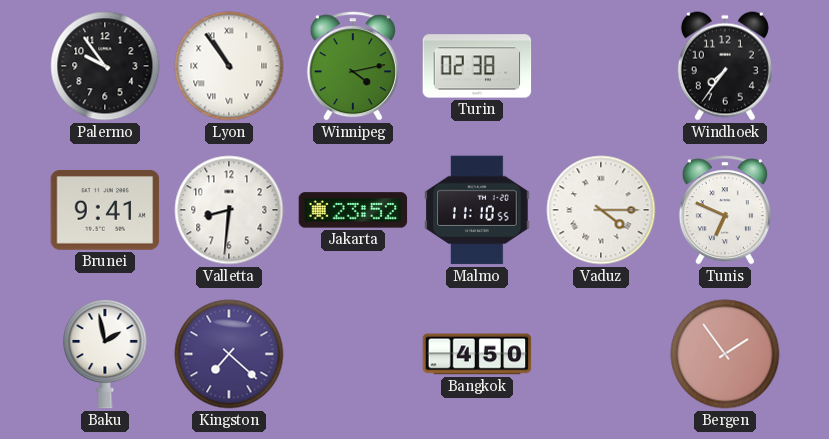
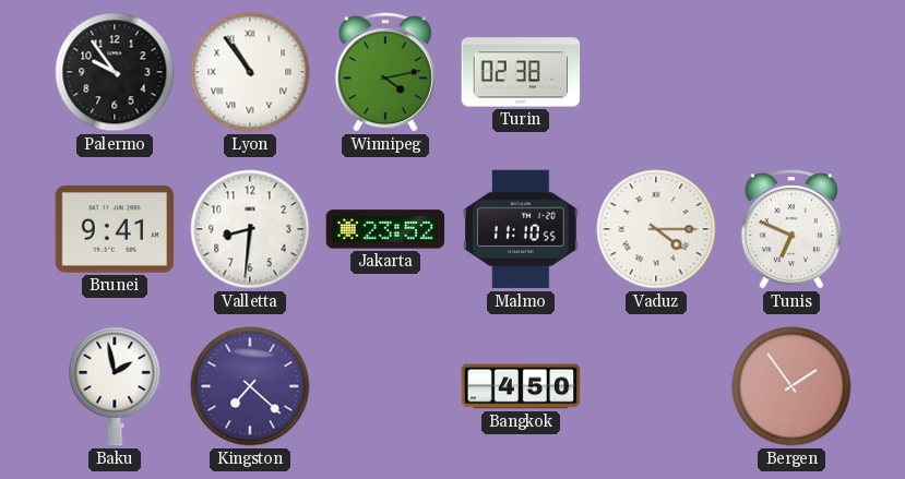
Windhoek: 7:36 -> none (725, 66)
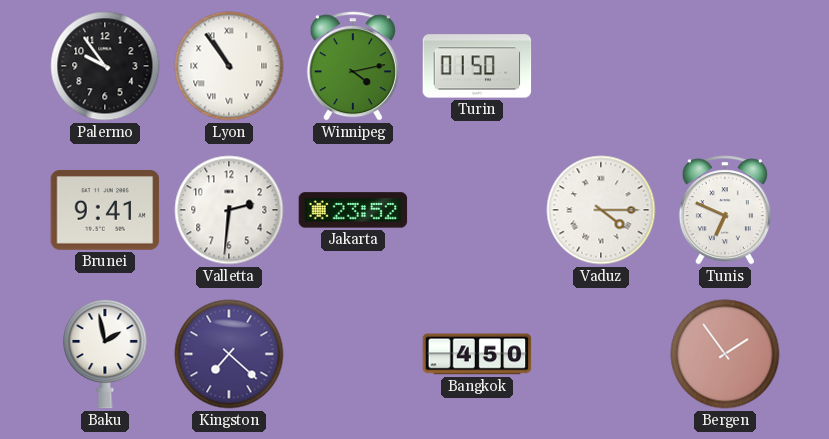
Turin: 02:38 -> 01:50 (477, 66)
Valletta: 8:31 -> 2:31 (229, 210)
Malmo: 11:10 -> none (521, 229)
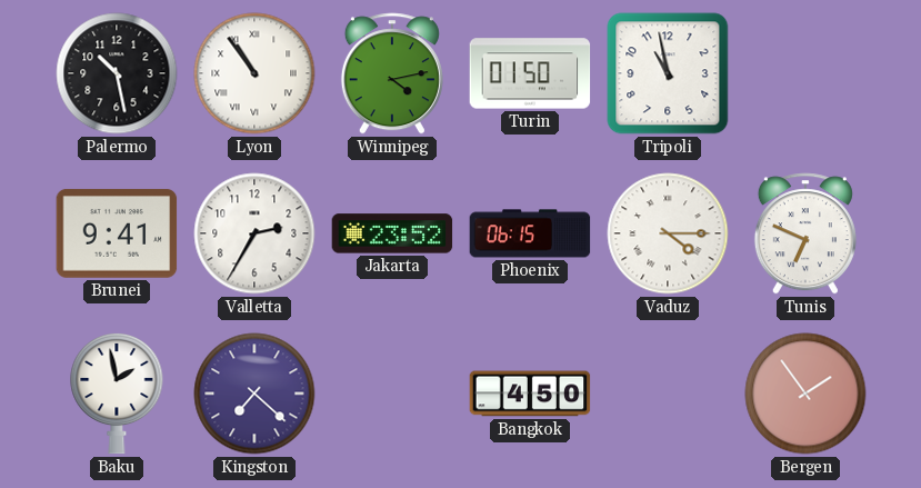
Palermo: 9:54 -> 10:28 (117, 73)
Tripoli: none -> 10:58 (668, 73)
Valletta: 2:31 -> 2:35 (254, 233)
Phoenix: none -> 06:15 (530, 233)
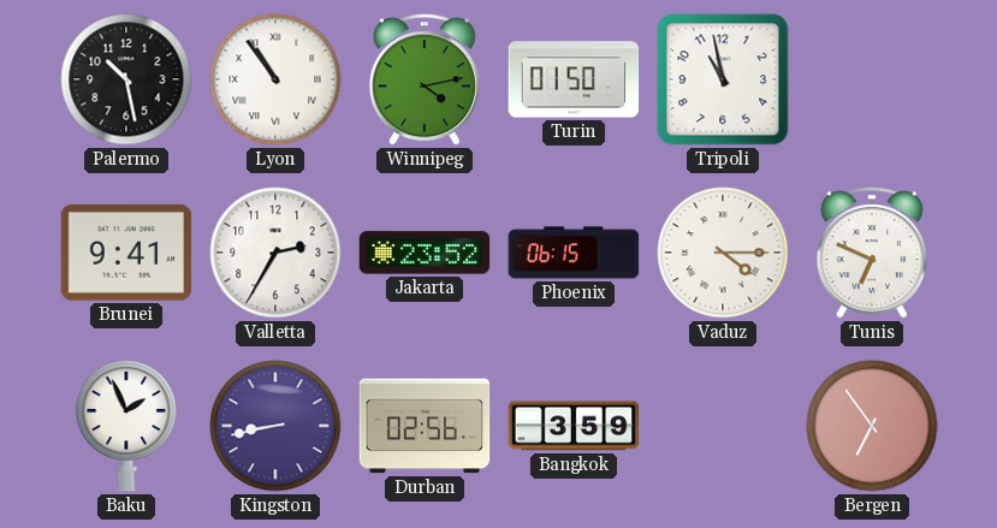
Baku: 1:58 -> 1:56 (126, 426)
Kingston: 7:22 -> 8:43 (275, 426)
Durban: none -> 02:56 (425, 426)
Bangkok: 4:50 -> 3:59 (574, 426)
Bergen: 1:54 -> 6:54 (872, 426)
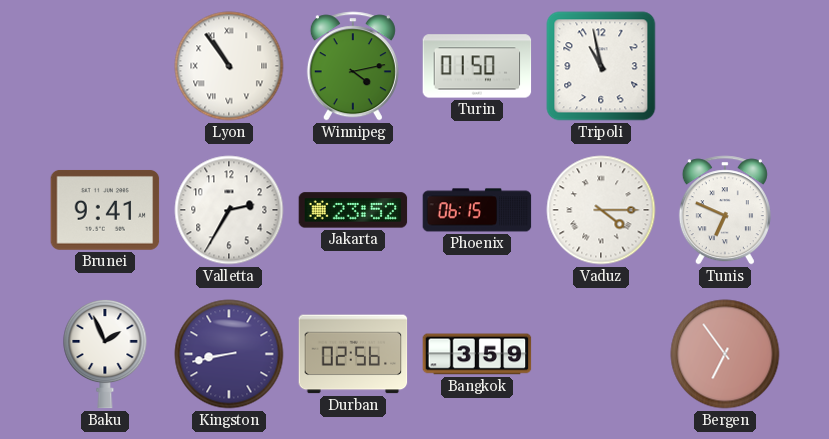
Palermo: 10:28 -> none (126, 79)
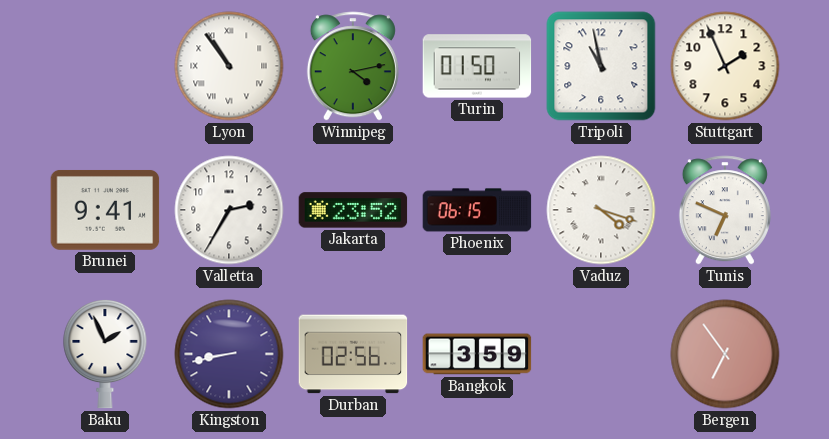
Stuttgart: none -> 1:56 (725, 66)
Vaduz: 4:15 -> 4:18 (601, 210)
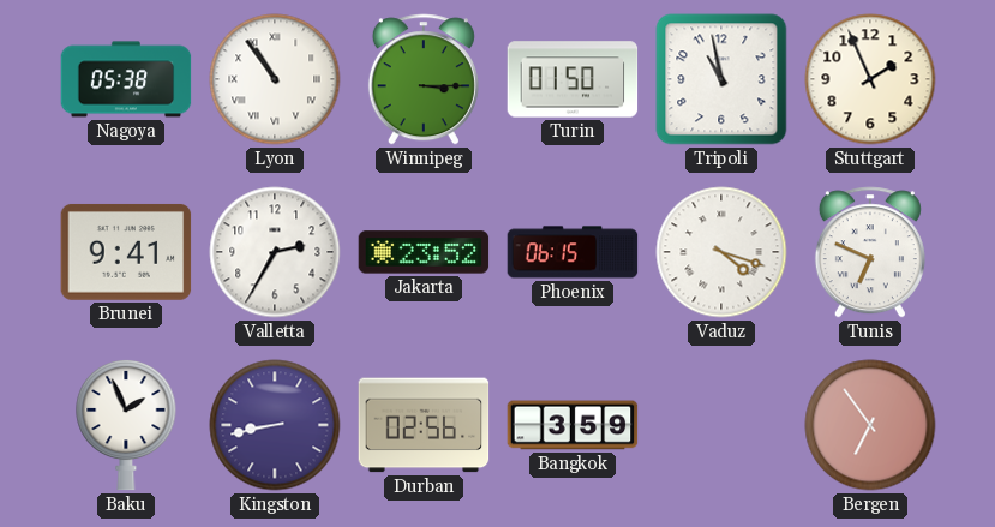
Nagoya: none -> 05:38 (126, 79)
Winnipeg: 4:13 -> 3:15 (424, 79)
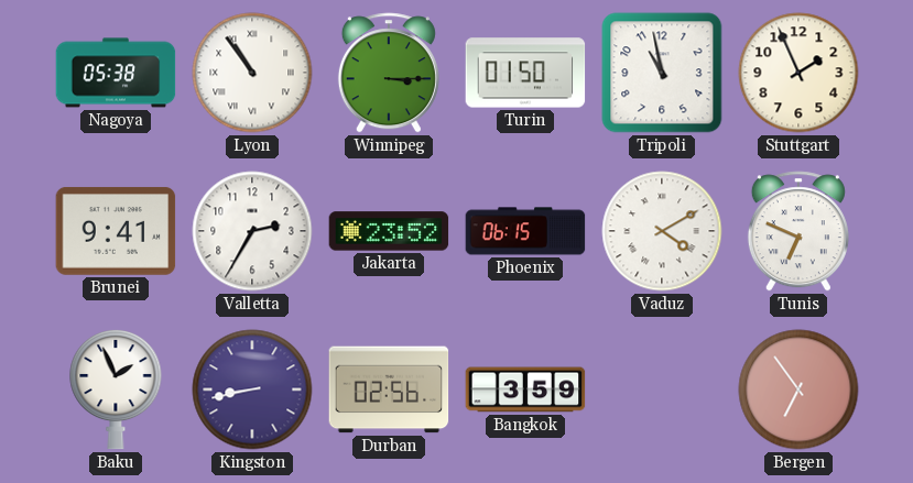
Vaduz: 4:18 -> 4:10 (662, 231)
